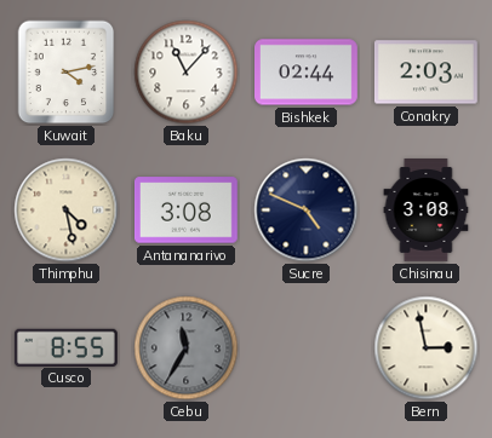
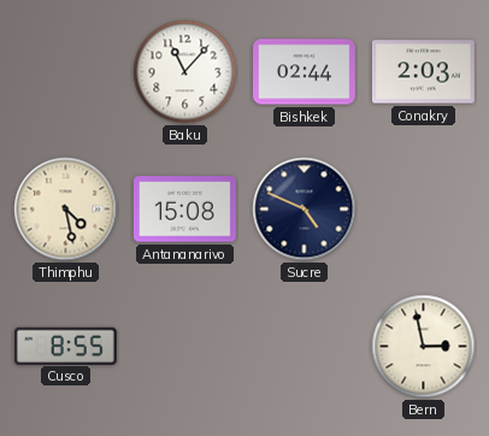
Kuwait: 4:13 -> none (67, 73)
Antananarivo: 3:08 -> 15:08 (184, 210)
Chisinau: 3:08 -> none (427, 211)
Cebu: 11:35 -> none (187, 348)
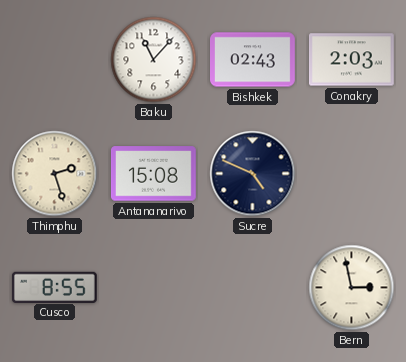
Bishkek: 02:44 -> 02:43 (253, 60)
Thimphu: 4:28 -> 2:27 (55, 174)
